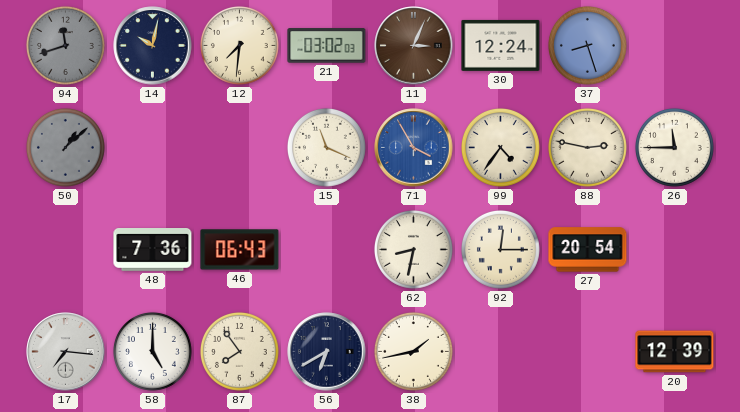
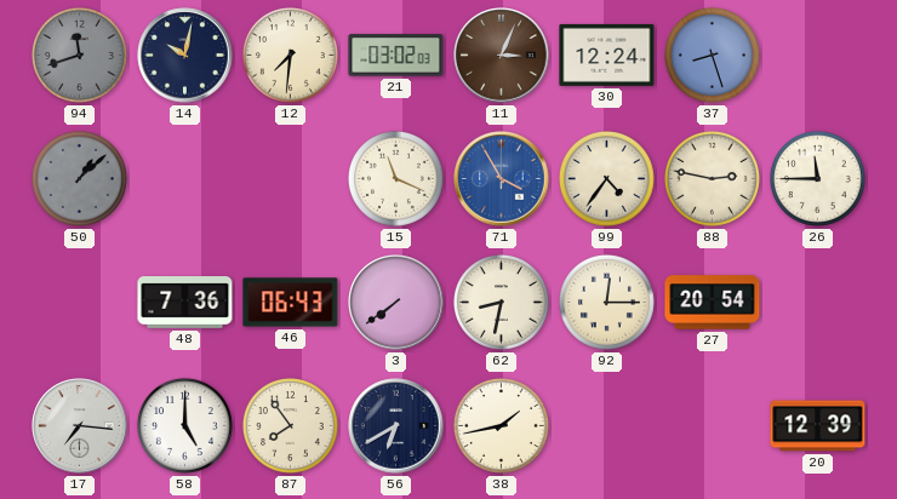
3: none -> 7:39 (396, 303)
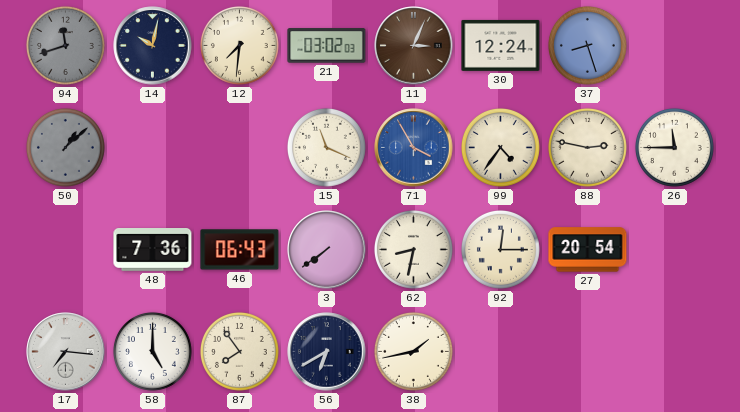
20: 12:39 -> none (818, 426)
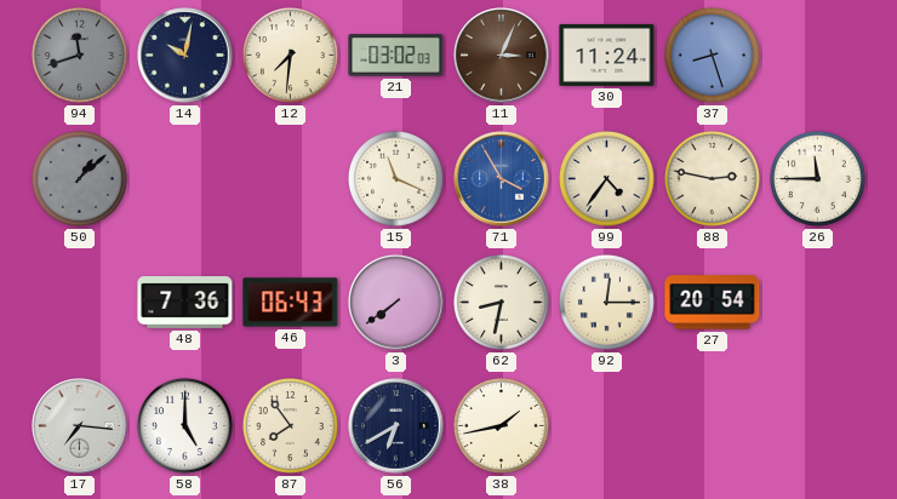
30: 12:24 -> 11:24 (607, 55)
